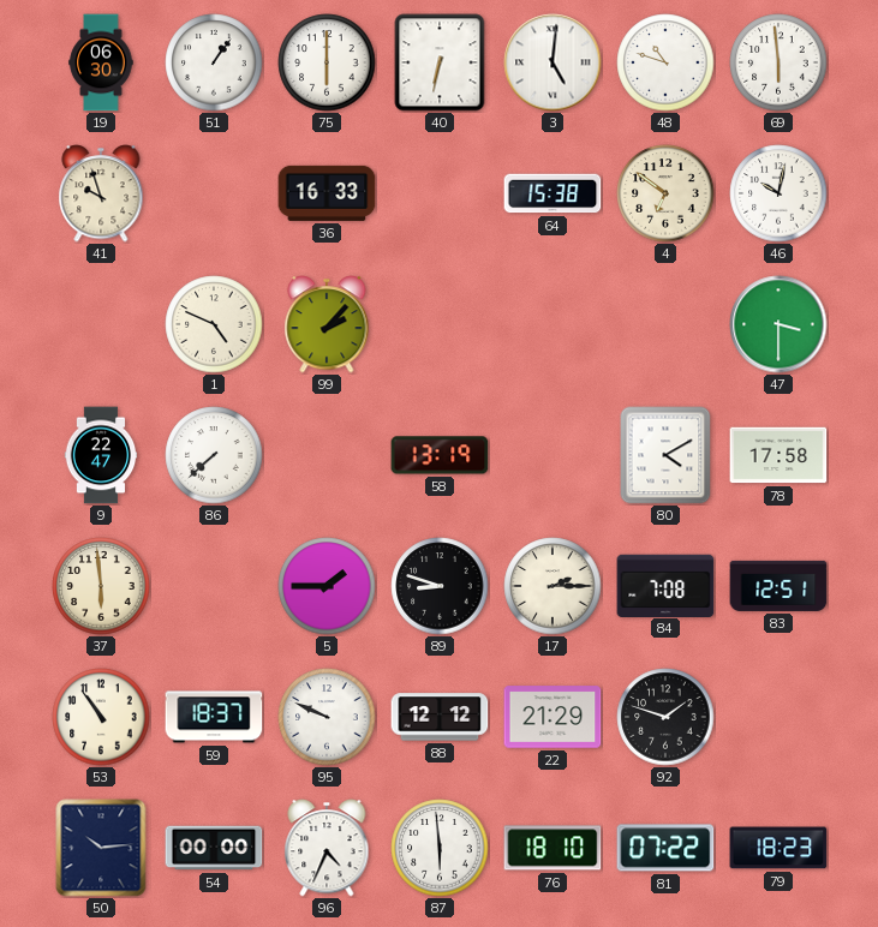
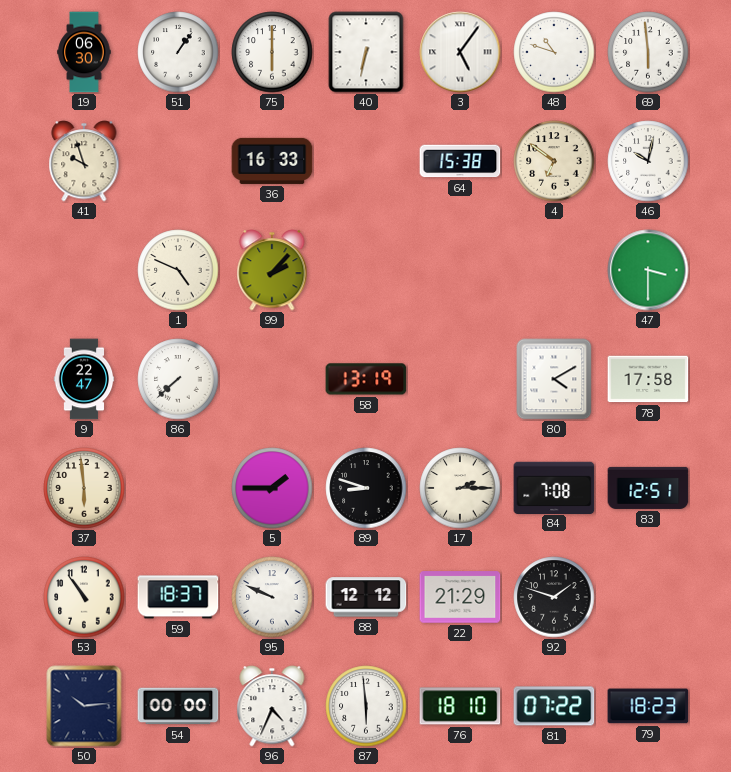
3: 5:01 -> 5:06 (460, 52)
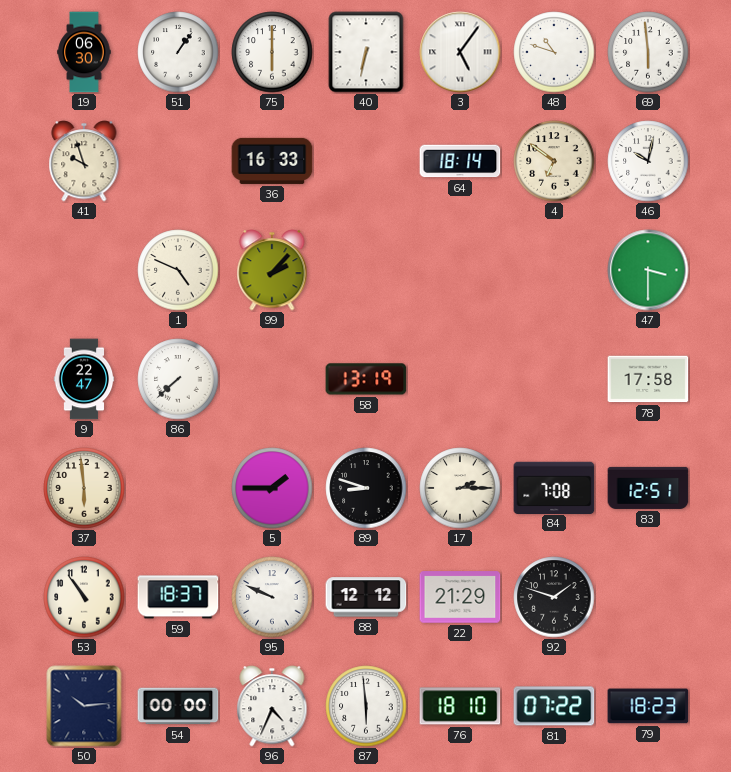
64: 15:38 -> 18:14 (460, 161)
80: 4:10 -> none (554, 379)
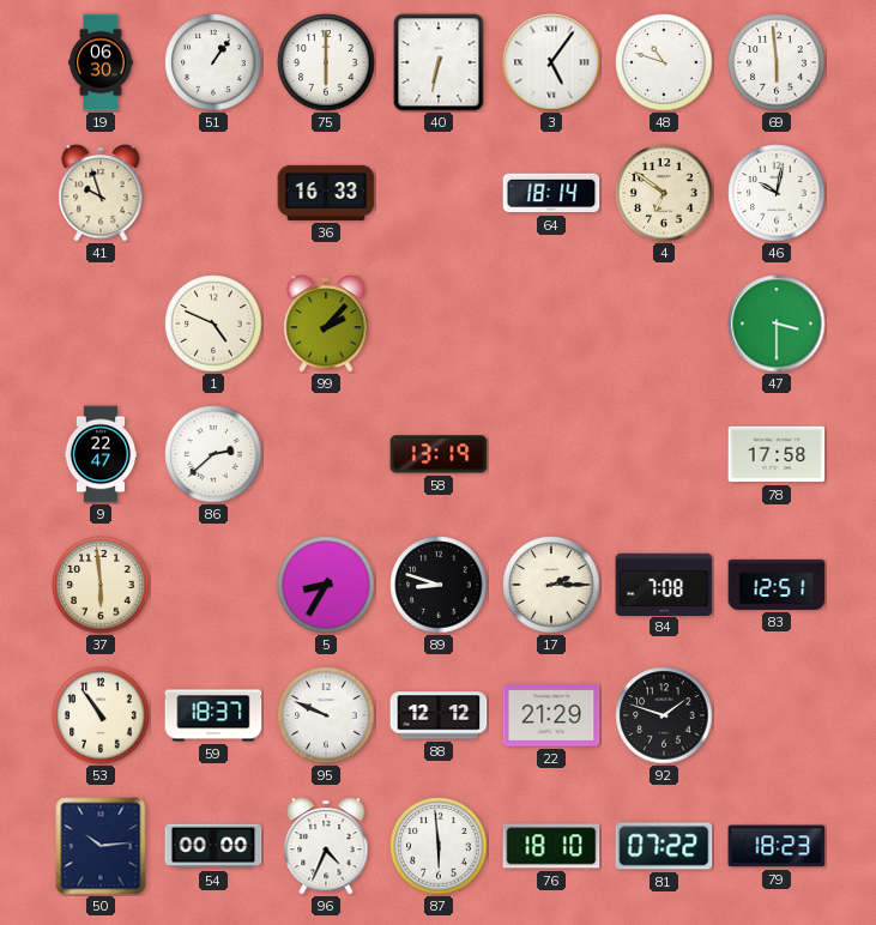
86: 7:38 -> 2:38 (213, 454)
5: 1:45 -> 8:35 (326, 585)
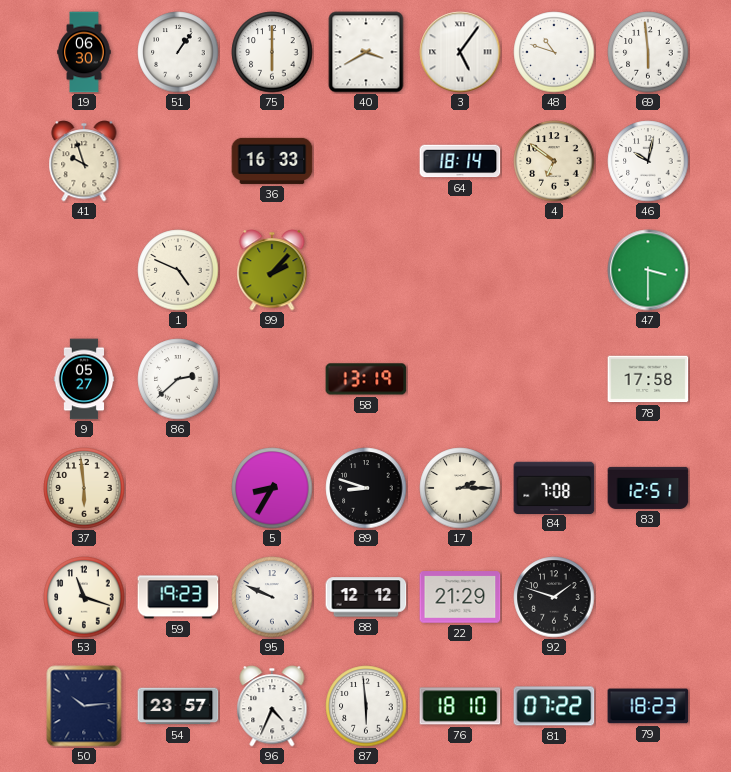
40: 6:32 -> 3:40 (366, 52)
9: 22:47 -> 05:27 (84, 379)
53: 10:54 -> 11:18 (84, 597)
59: 18:37 -> 19:23 (178, 597)
54: 00:00 -> 23:57 (178, 706)
